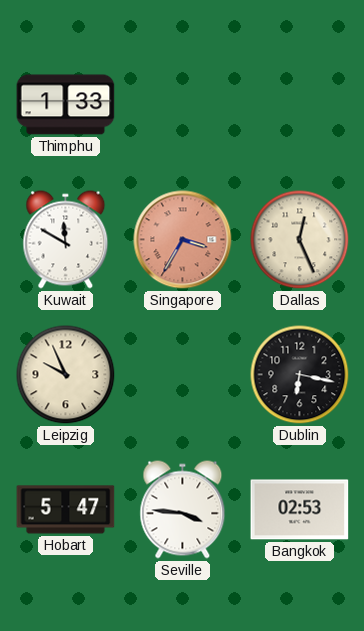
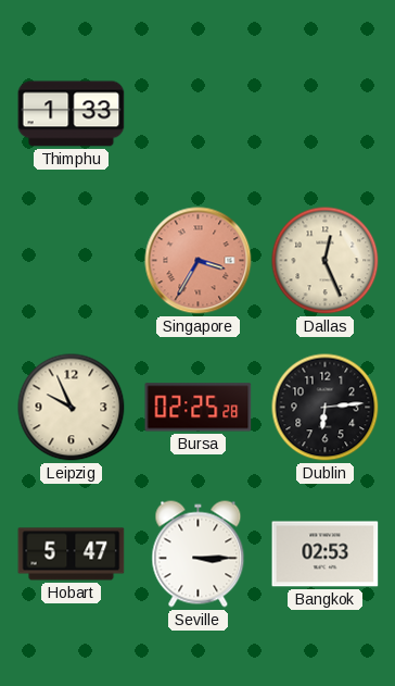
Kuwait: 11:50 -> none (66, 240)
Bursa: none -> 02:25 (199, 408)
Dublin: 6:17 -> 6:14 (326, 408)
Seville: 3:46 -> 3:15 (199, 554)
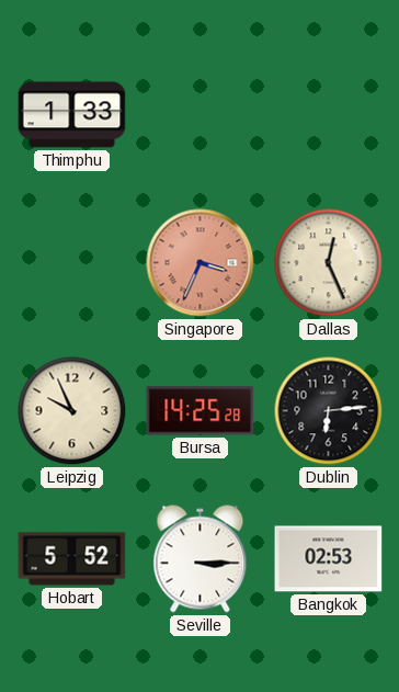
Singapore: 3:35 -> 3:34 (201, 263)
Bursa: 02:25 -> 14:25 (201, 411)
Hobart: 5:47 -> 5:52 (72, 559)
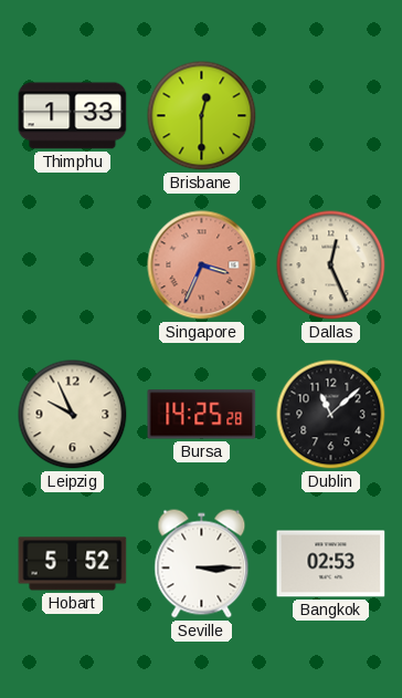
Brisbane: none -> 12:30 (202, 116)
Dublin: 6:14 -> 11:08 (331, 415)
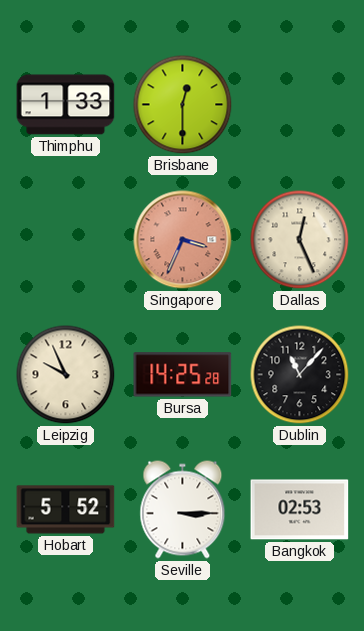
Dublin: 11:08 -> 11:07 (300, 375)
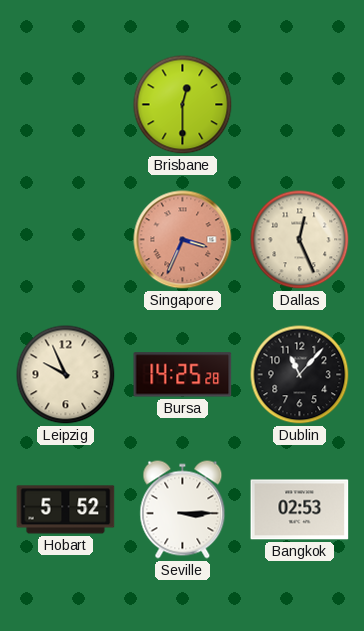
Thimphu: 1:33 -> none (66, 105)
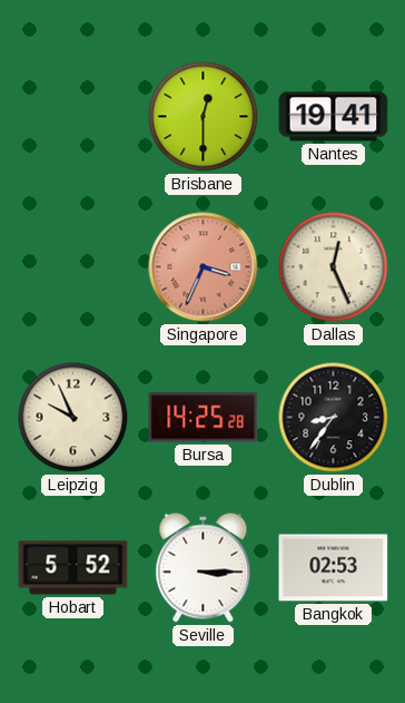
Nantes: none -> 19:41 (334, 117)
Dublin: 11:07 -> 8:36 (334, 418)
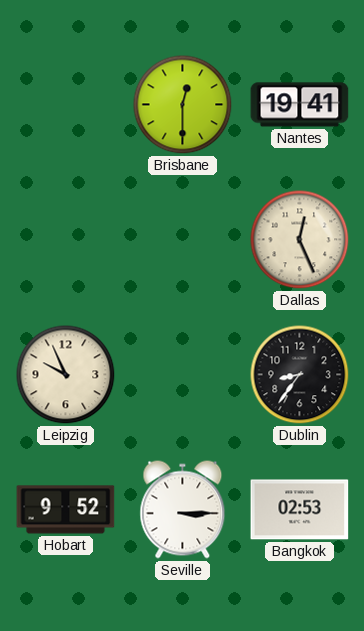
Singapore: 3:34 -> none (204, 267)
Bursa: 14:25 -> none (204, 418)
Hobart: 5:52 -> 9:52 (66, 510)
